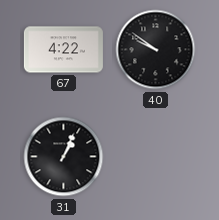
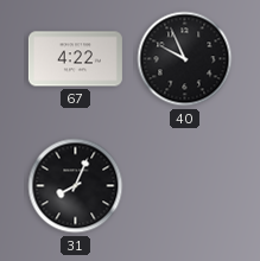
40: 9:51 -> 9:56 (185, 59)
31: 1:04 -> 8:04 (76, 186)
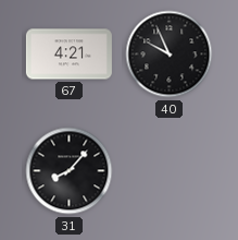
67: 4:22 -> 4:21 (68, 55)
31: 8:04 -> 8:07 (70, 171)
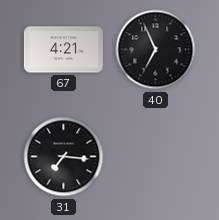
40: 9:56 -> 6:56 (156, 50)
31: 8:07 -> 7:16 (64, 157)
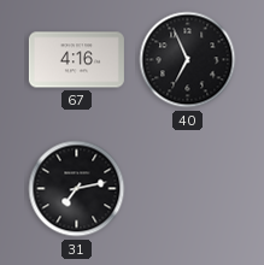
67: 4:21 -> 4:16 (76, 60)
31: 7:16 -> 7:13 (77, 189)
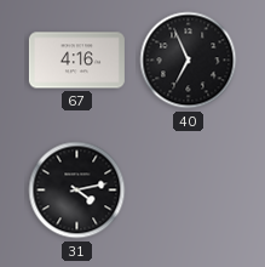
31: 7:13 -> 4:13 (77, 191)
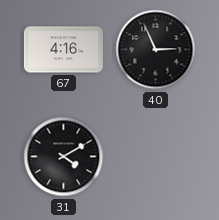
40: 6:56 -> 2:56 (156, 50)
31: 4:13 -> 4:10 (64, 157)
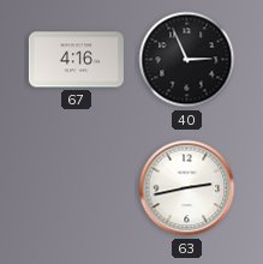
31: 4:10 -> none (64, 157)
63: none -> 2:43 (187, 188)
